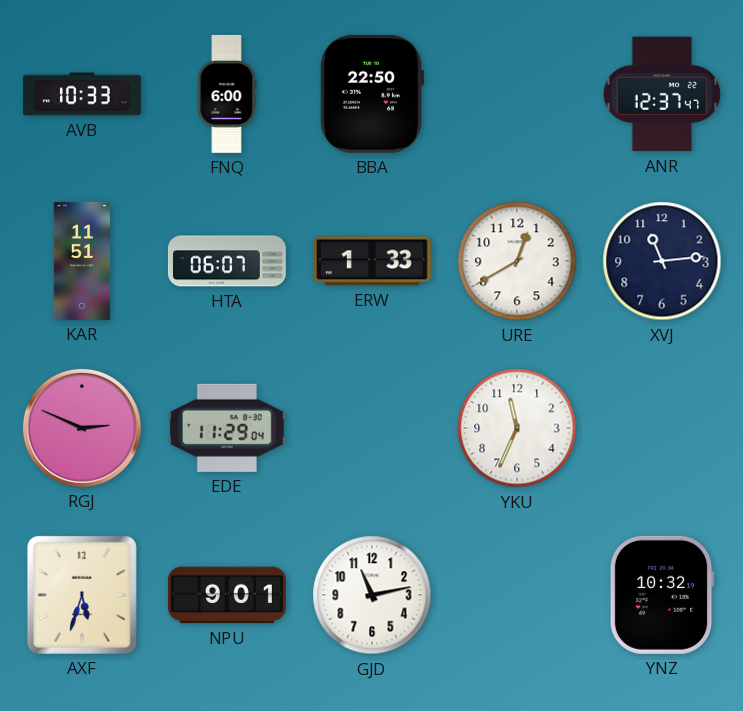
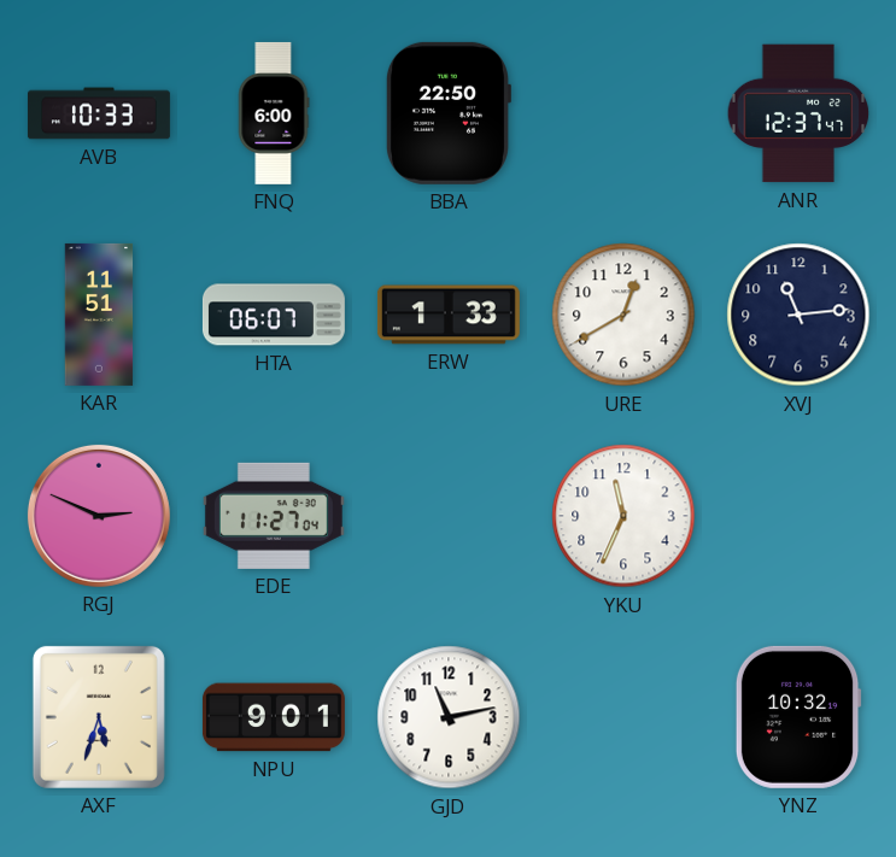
EDE: 11:29 -> 11:27 (274, 516)
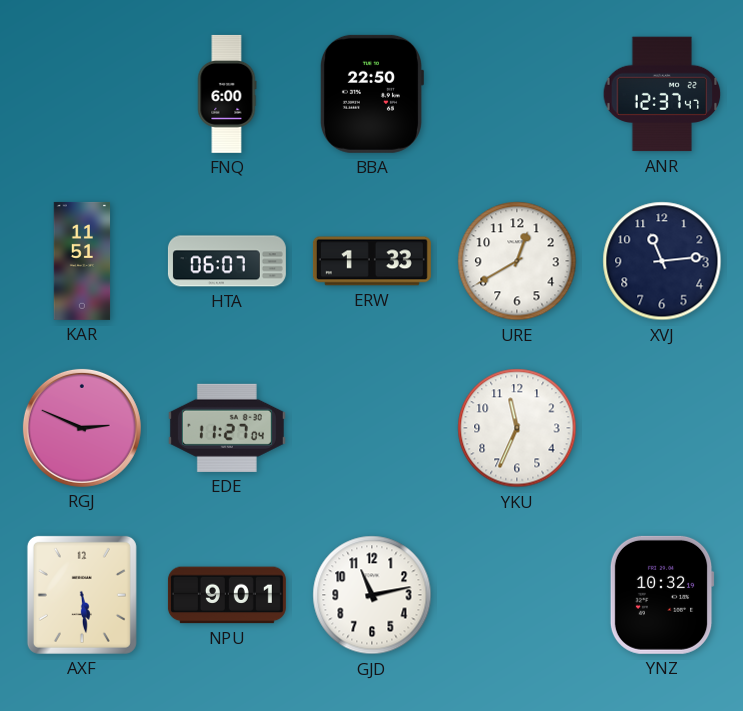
AVB: 10:33 -> none (99, 113)
AXF: 5:33 -> 5:29 (82, 595)
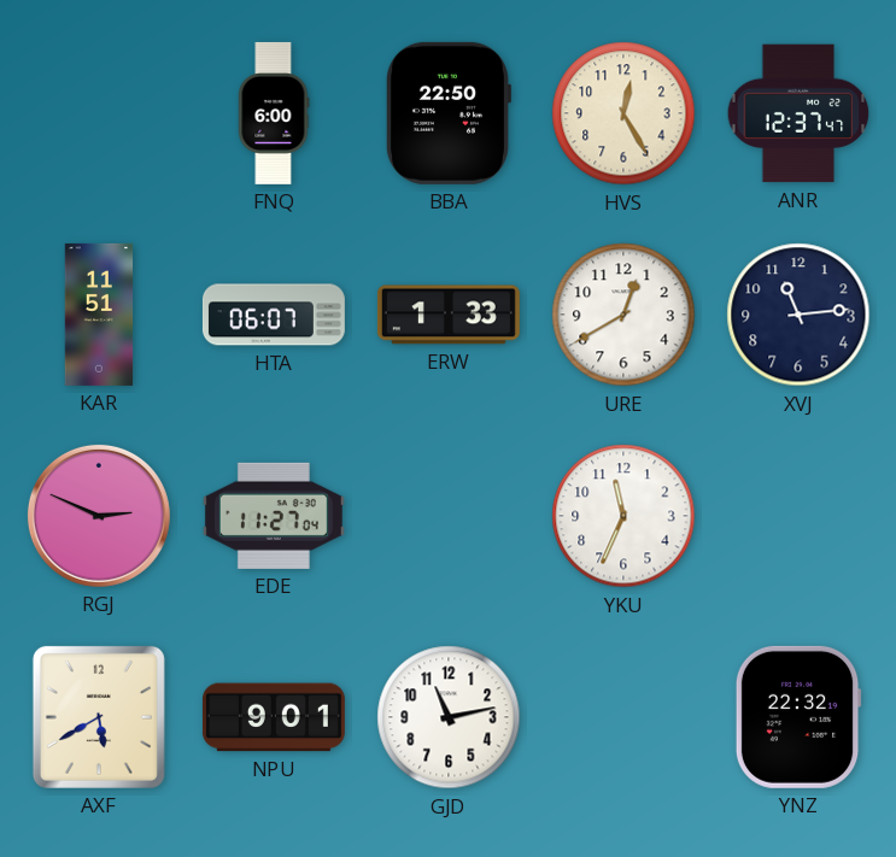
HVS: none -> 12:25 (623, 113)
AXF: 5:29 -> 5:40 (99, 717)
YNZ: 10:32 -> 22:32 (798, 717)
